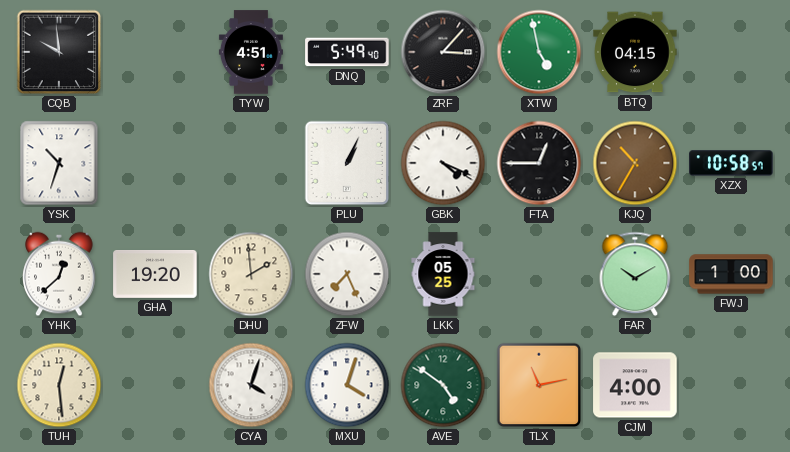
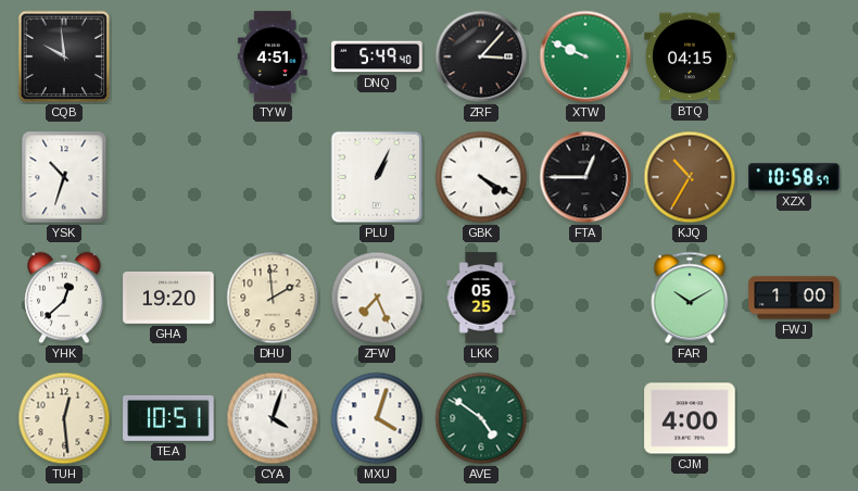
XTW: 4:58 -> 9:49 (585, 56)
GBK: 4:19 -> 4:20 (481, 177)
TEA: none -> 10:51 (168, 418)
TLX: 11:13 -> none (539, 385)
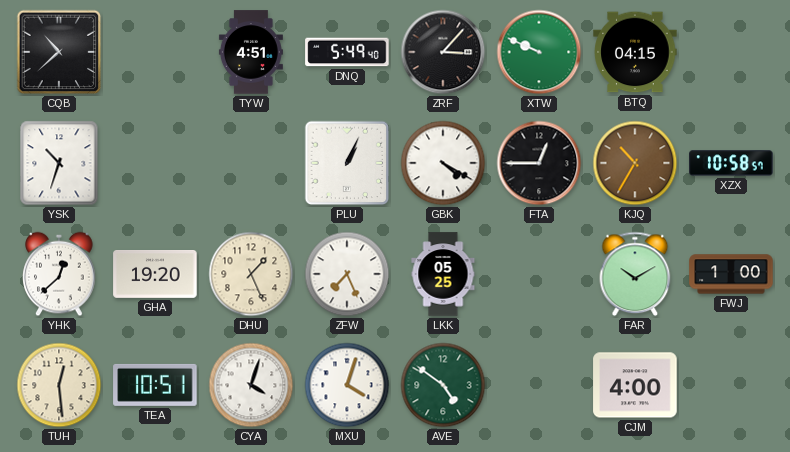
CQB: 9:59 -> 10:38 (59, 52)
DHU: 1:59 -> 1:26 (251, 274)
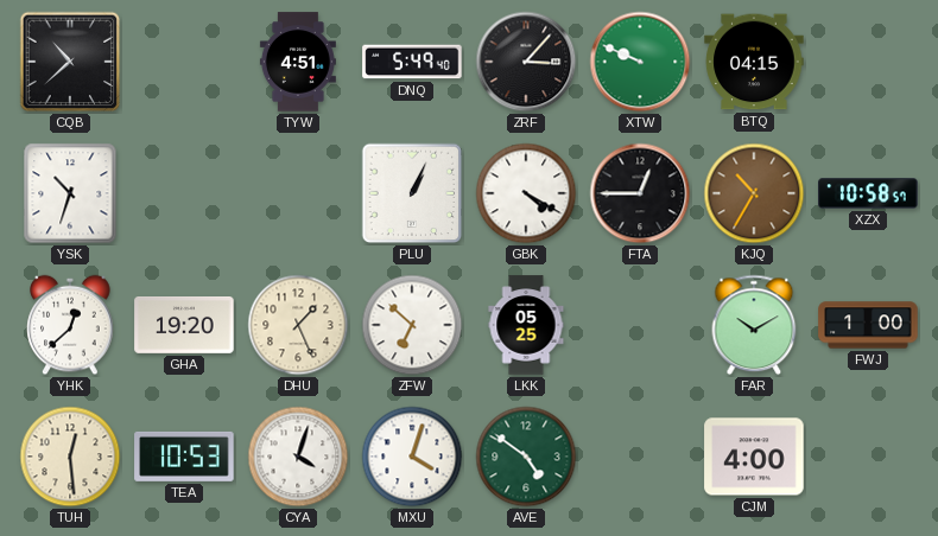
ZFW: 7:26 -> 6:52 (412, 325)
TEA: 10:51 -> 10:53 (184, 457)
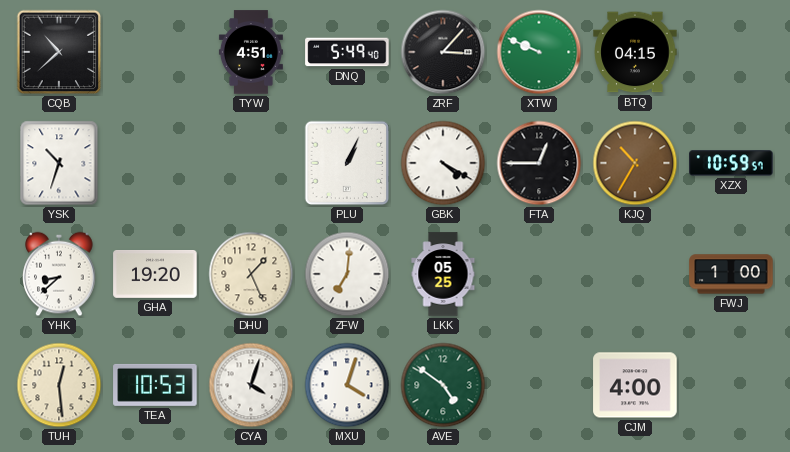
XZX: 10:58 -> 10:59 (731, 163)
YHK: 12:38 -> 8:38 (59, 274)
ZFW: 6:52 -> 7:01 (347, 274)
FAR: 10:10 -> none (754, 325)
